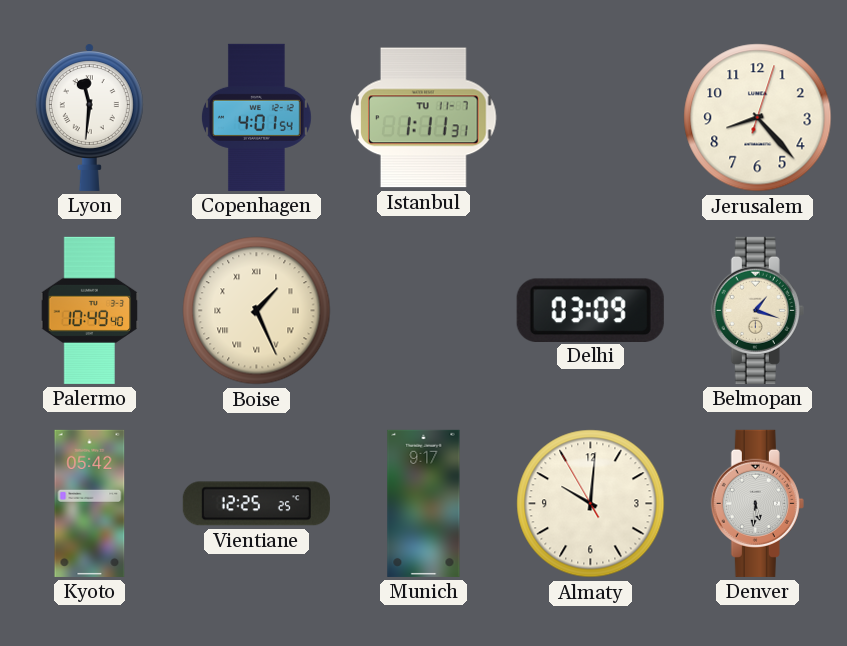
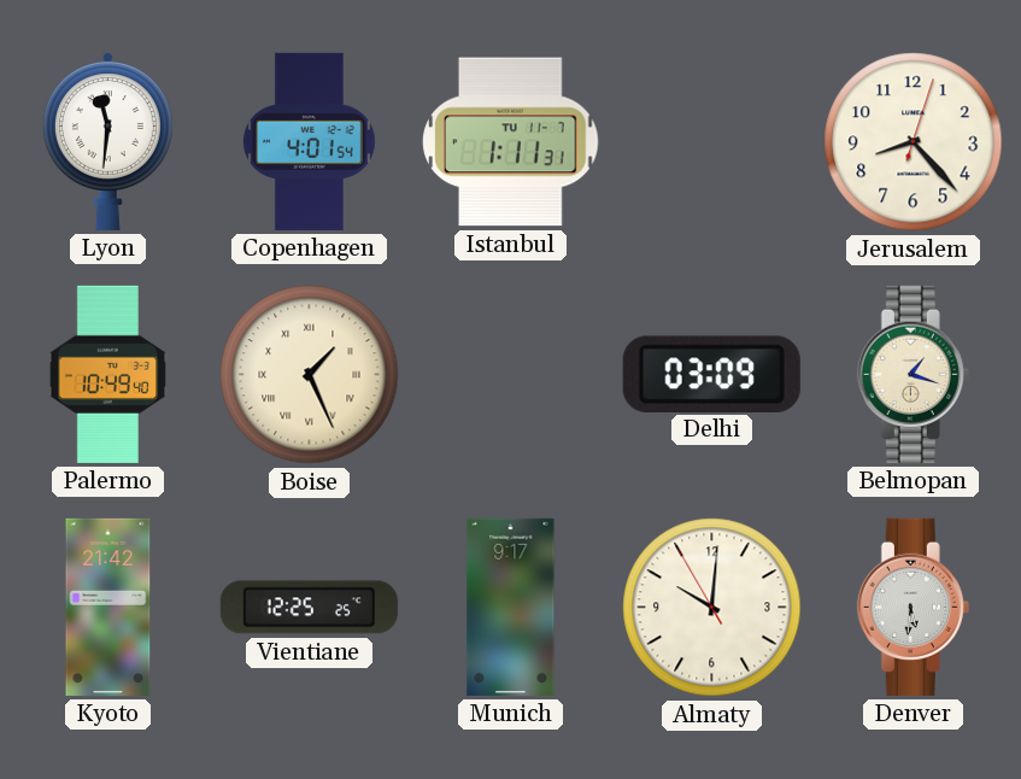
Kyoto: 05:42 -> 21:42 (108, 607)
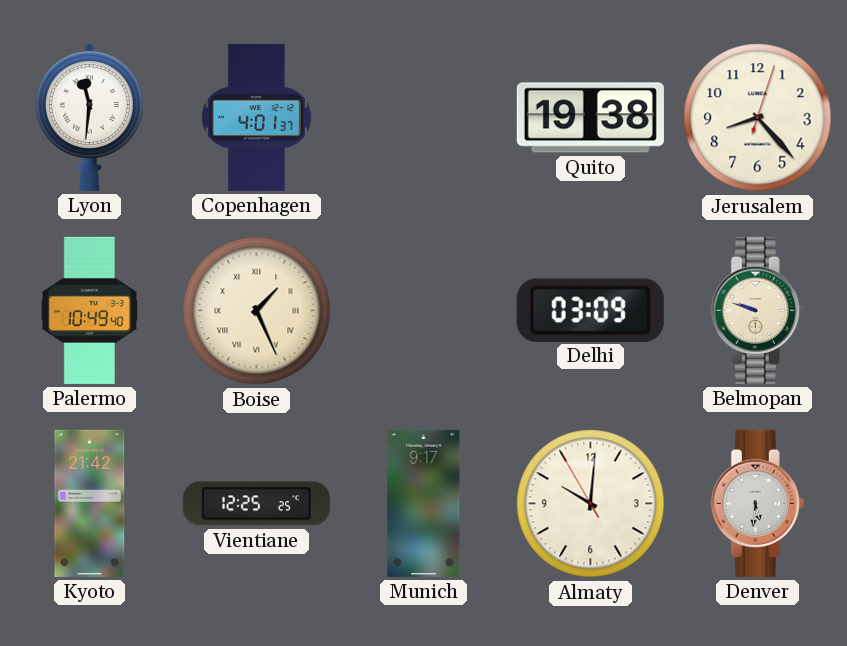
Copenhagen: 4:01:54 -> 4:01:37 (256, 117)
Istanbul: 1:11 -> none (511, 142)
Quito: none -> 19:38 (590, 118)
Belmopan: 1:18 -> 9:48 (757, 310)
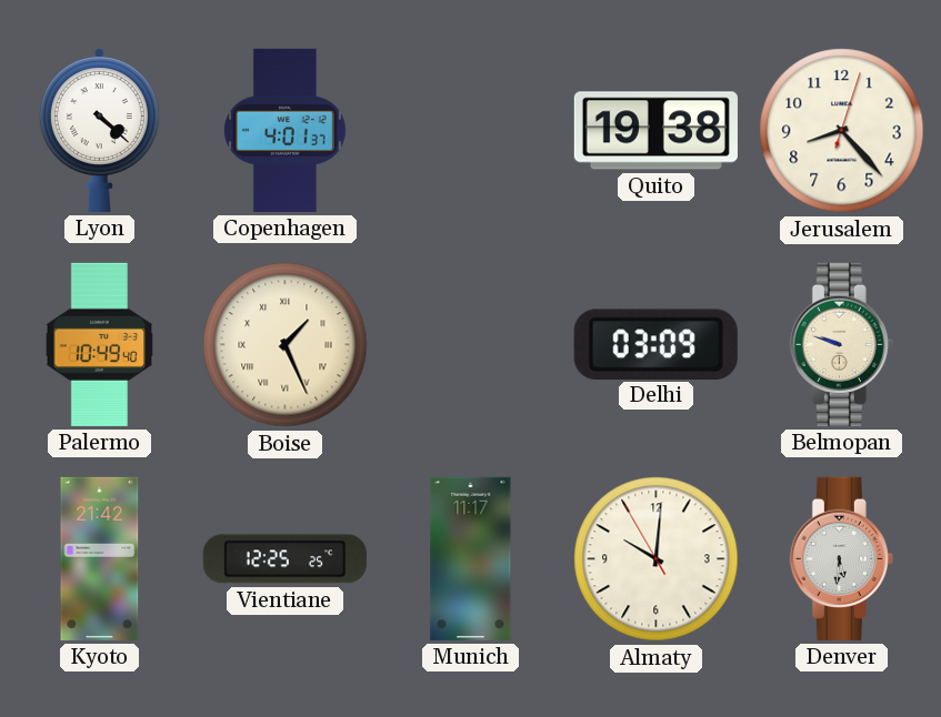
Lyon: 11:31 -> 4:22 (99, 130)
Munich: 9:17 -> 11:17 (471, 558)
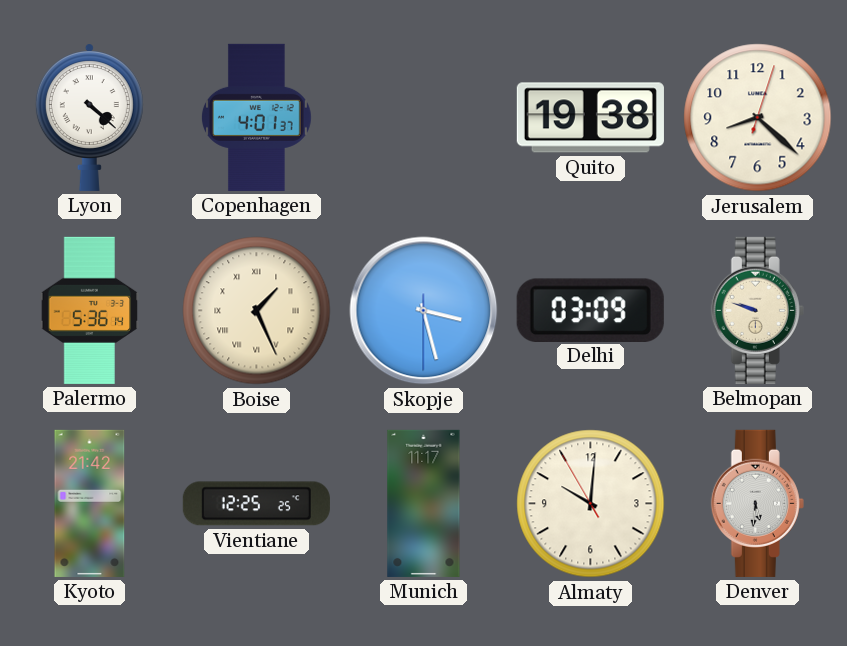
Jerusalem: 8:23 -> 8:22 (758, 118)
Palermo: 10:49 -> 5:36 (90, 310)
Skopje: none -> 3:27 (424, 311)
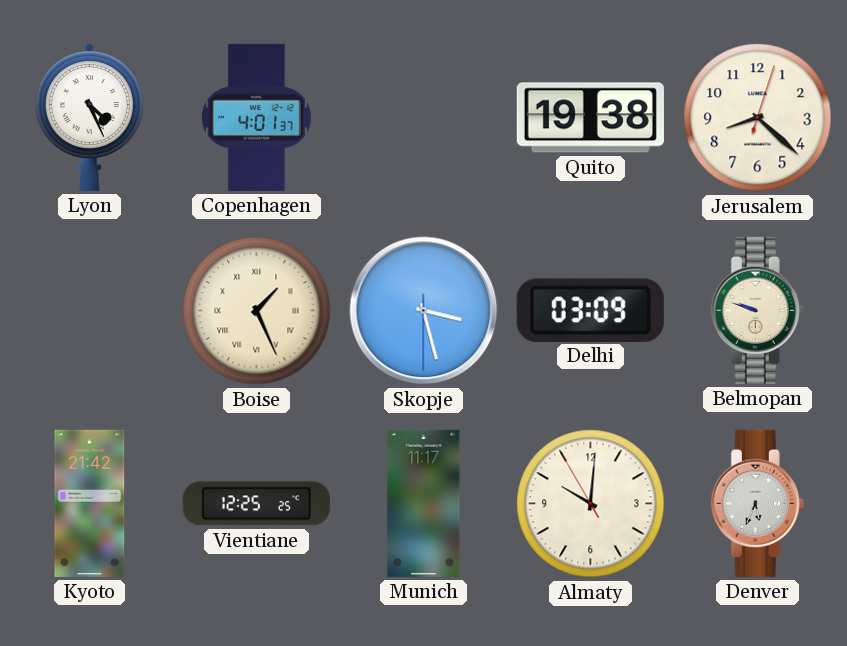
Lyon: 4:22 -> 4:26 (89, 117)
Palermo: 5:36 -> none (90, 310)
Denver: 5:31 -> 5:34 (757, 503)
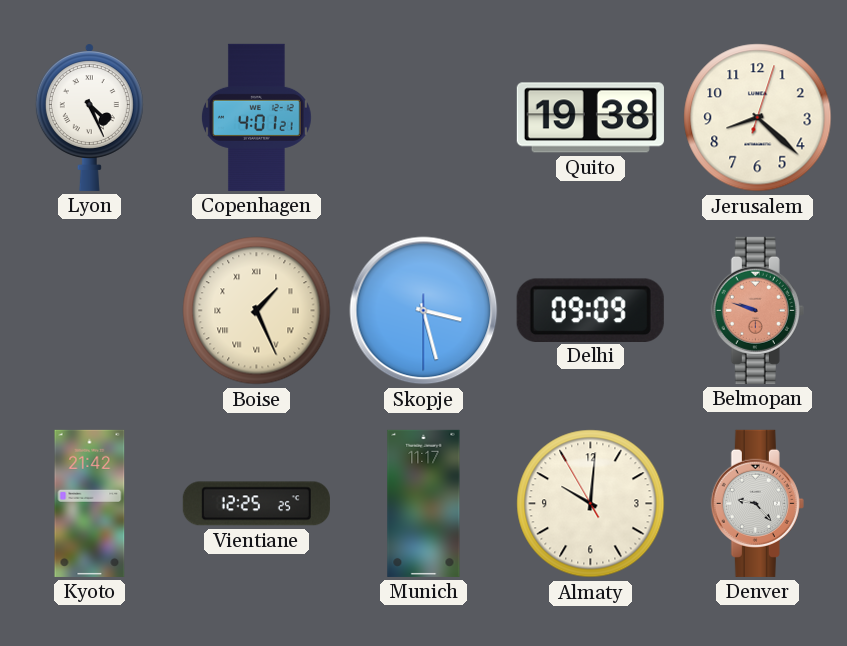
Copenhagen: 4:01:37 -> 4:01:21 (256, 117)
Delhi: 03:09 -> 09:09 (590, 310)
Belmopan dial: cream -> salmon (757, 310)
Denver: 5:34 -> 9:23 (757, 503)
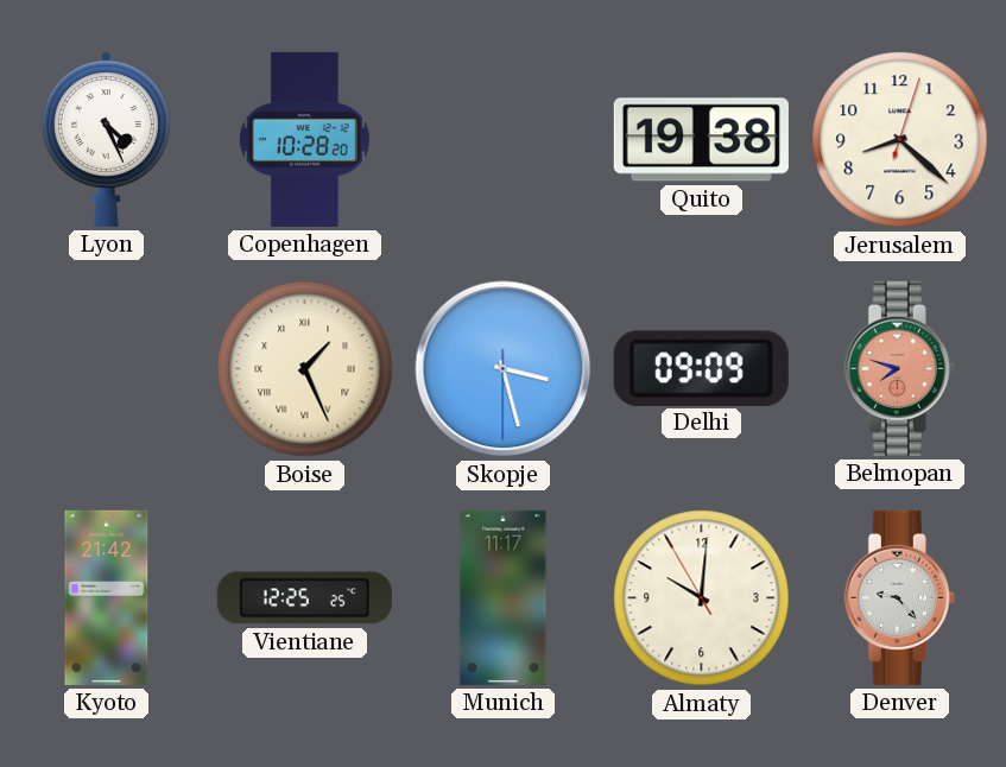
Copenhagen: 4:01 -> 10:28 (304, 139)
Belmopan: 9:48 -> 7:48 (899, 368)
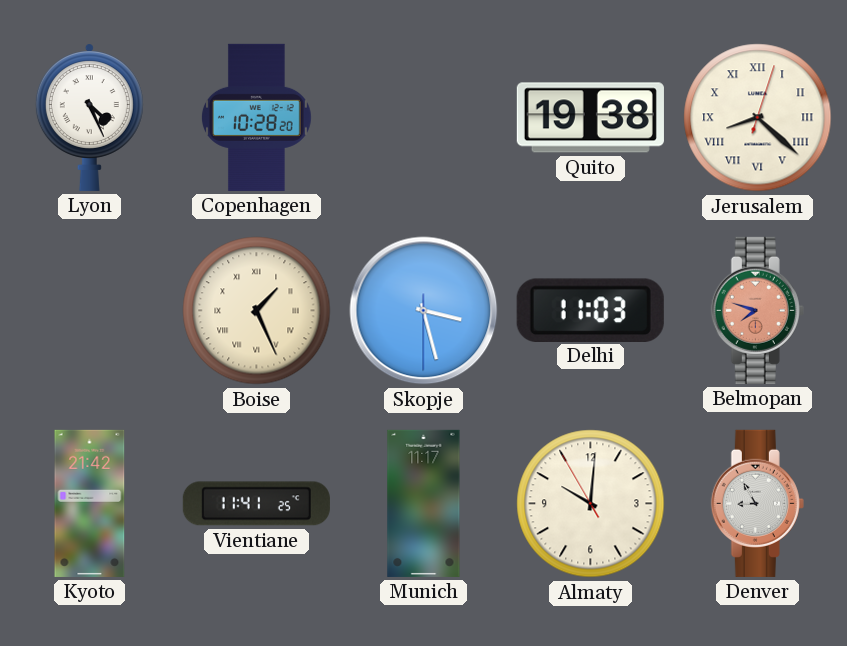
Jerusalem numerals: Arabic -> Roman (758, 118)
Delhi: 09:09 -> 11:03 (590, 310)
Vientiane: 12:25 -> 11:41 (256, 504)
Denver: 9:23 -> 8:55 (757, 503)
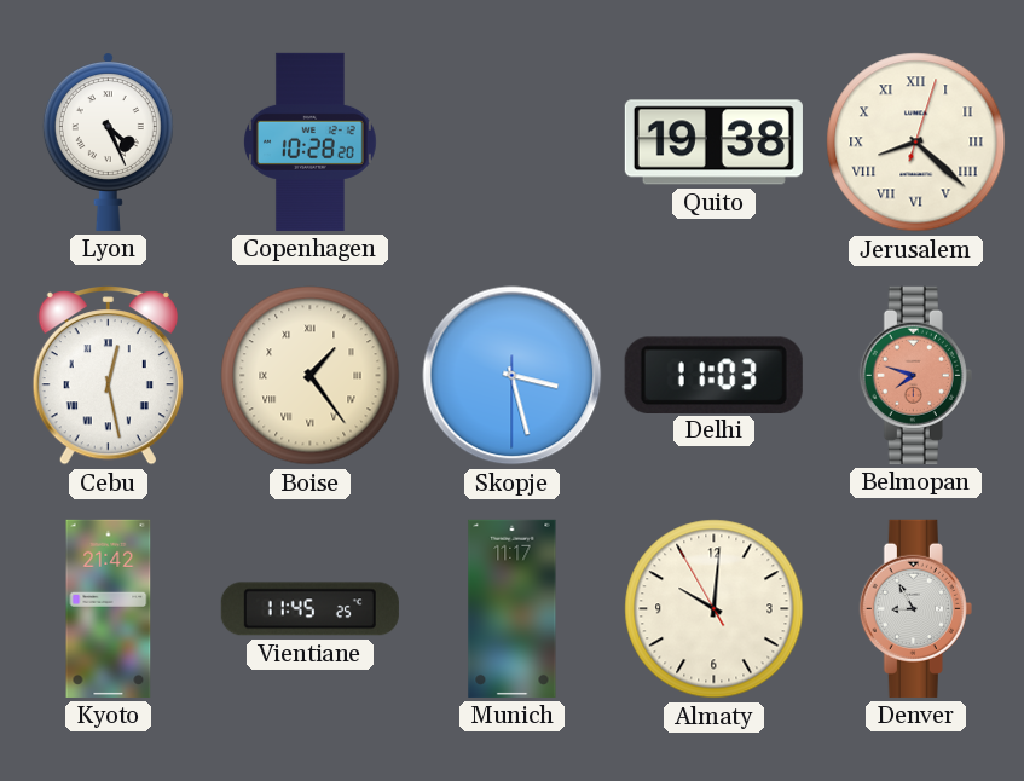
Cebu: none -> 12:28 (108, 376)
Boise: 1:26 -> 1:24 (311, 376)
Vientiane: 11:41 -> 11:45 (309, 609)
